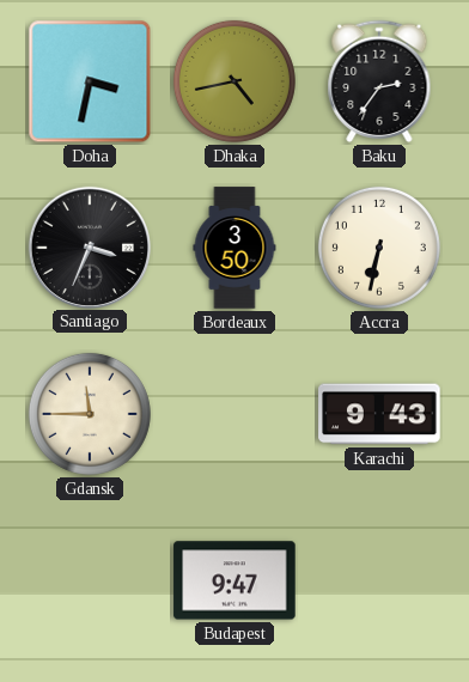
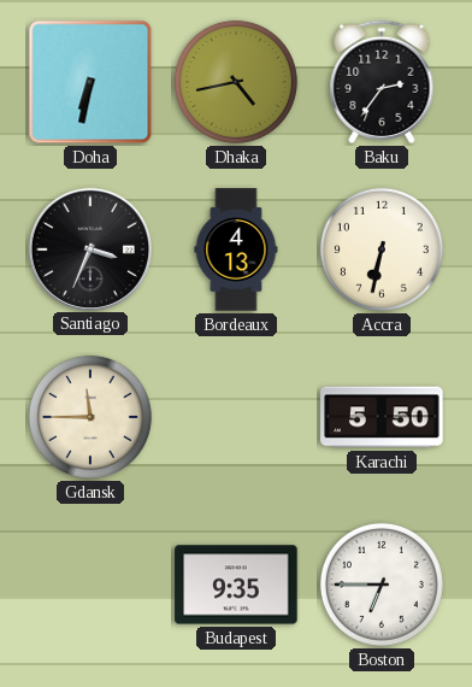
Doha: 3:32 -> 6:32 (90, 82)
Bordeaux: 3:50 -> 4:13 (236, 249)
Karachi: 9:43 -> 5:50 (382, 417)
Budapest: 9:47 -> 9:35 (236, 585)
Boston: none -> 6:45 (382, 585)
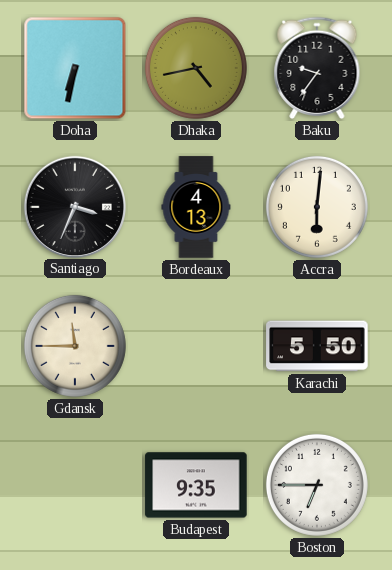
Baku: 2:36 -> 9:36 (317, 68)
Accra: 6:32 -> 6:01 (317, 207)
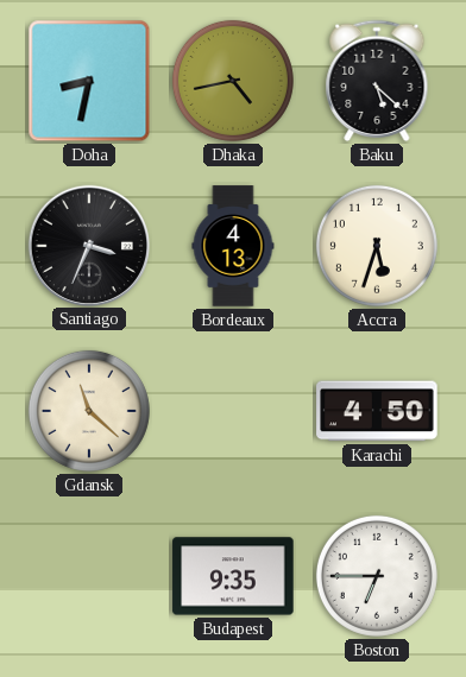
Doha: 6:32 -> 8:32 (89, 81)
Baku: 9:36 -> 5:22 (377, 81)
Accra: 6:01 -> 5:33 (377, 246)
Gdansk: 11:45 -> 11:22 (89, 411)
Karachi: 5:50 -> 4:50 (377, 411)
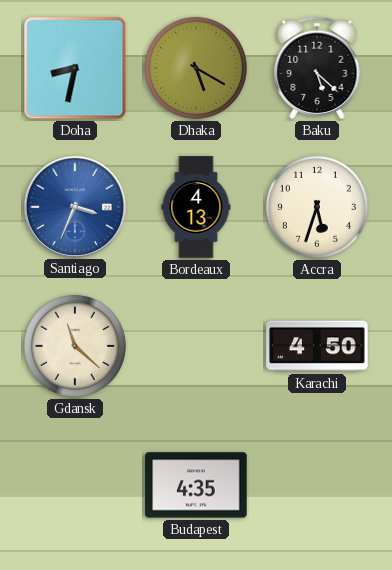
Dhaka: 4:43 -> 5:20 (196, 68)
Santiago dial: black -> blue (74, 206)
Budapest: 9:35 -> 4:35 (196, 485)
Boston: 6:45 -> none (377, 576)
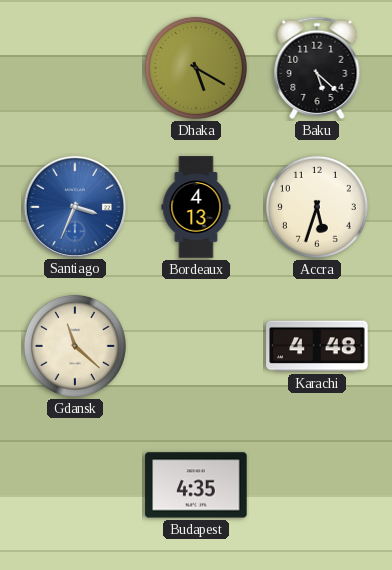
Doha: 8:32 -> none (75, 68)
Karachi: 4:50 -> 4:48 (317, 346)
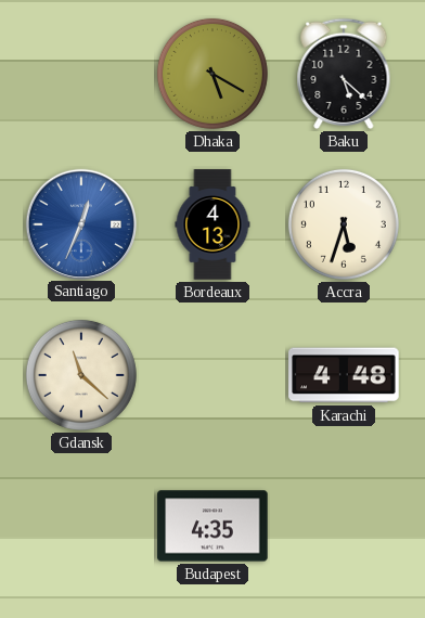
Santiago: 3:34 -> 12:34 (80, 223)
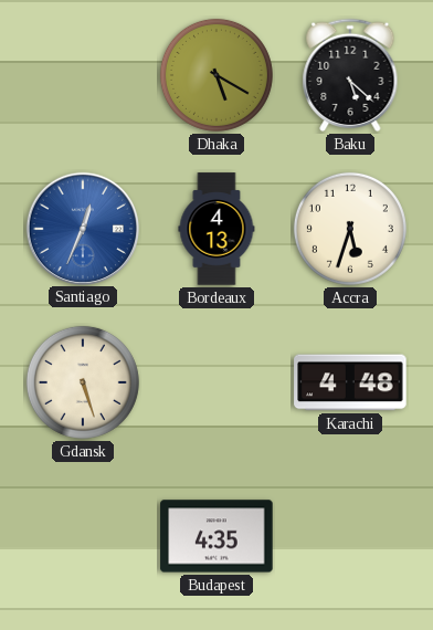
Gdansk: 11:22 -> 5:27 (83, 382)
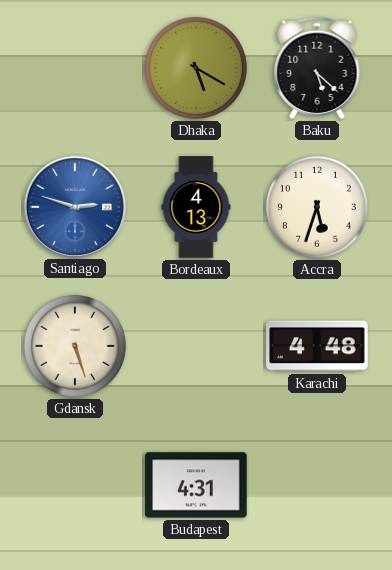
Santiago: 12:34 -> 2:48 (74, 206)
Budapest: 4:35 -> 4:31 (196, 485)
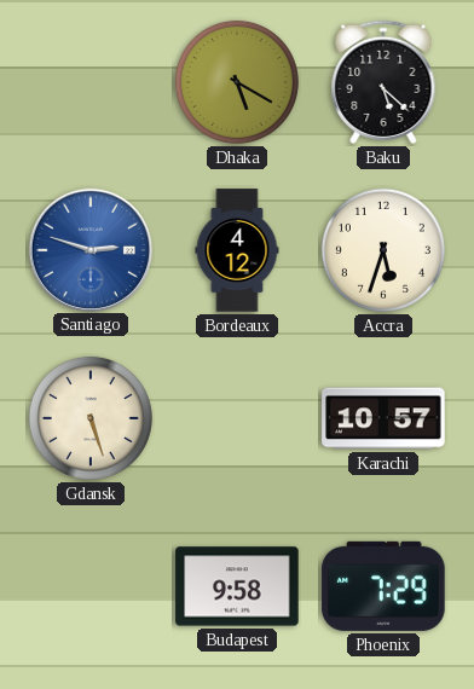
Bordeaux: 4:13 -> 4:12 (237, 250)
Karachi: 4:48 -> 10:57 (383, 418)
Budapest: 4:31 -> 9:58 (237, 586)
Phoenix: none -> 7:29 (383, 586)
